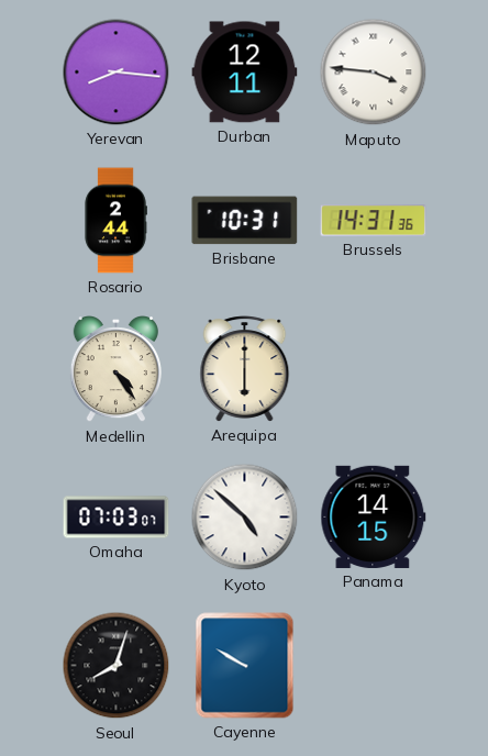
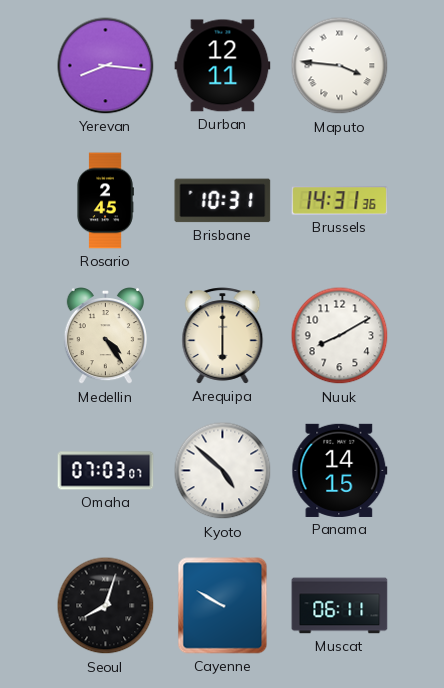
Rosario: 2:44 -> 2:45 (105, 201)
Nuuk: none -> 8:10 (340, 336)
Muscat: none -> 06:11 (340, 606)
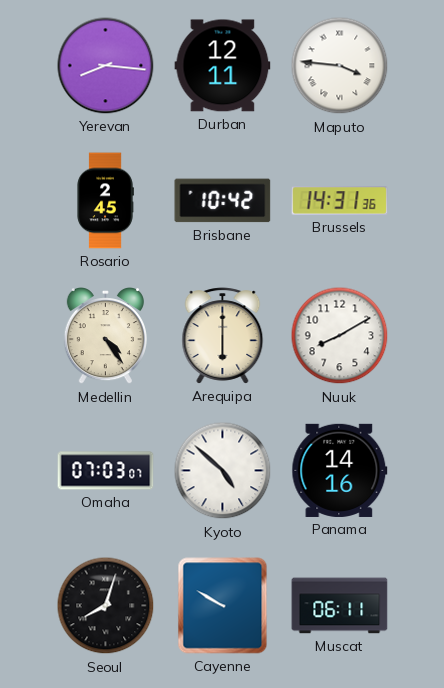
Brisbane: 10:31 -> 10:42 (223, 201)
Panama: 14:15 -> 14:16 (340, 470)
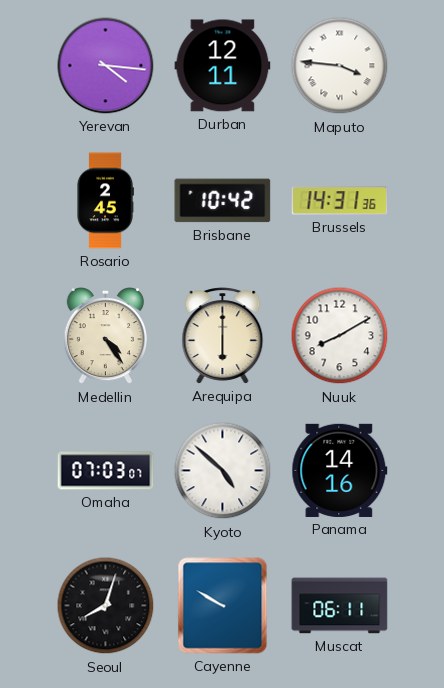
Yerevan: 8:16 -> 4:16 (106, 66)
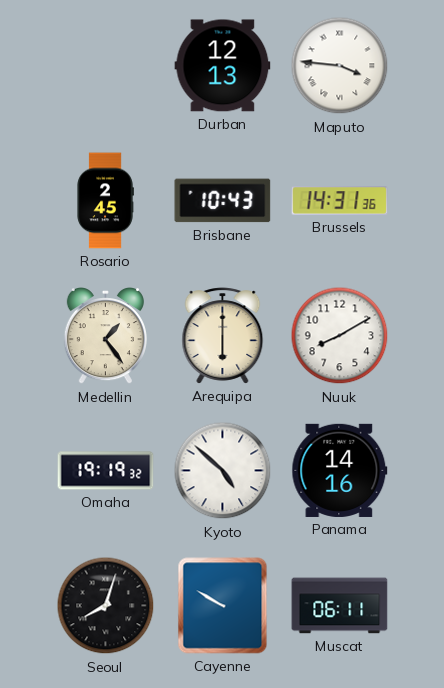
Yerevan: 4:16 -> none (106, 66)
Durban: 12:11 -> 12:13 (223, 66)
Brisbane: 10:42 -> 10:43 (223, 201)
Medellin: 4:24 -> 1:24 (105, 337)
Omaha: 07:03 -> 19:19 (106, 471)
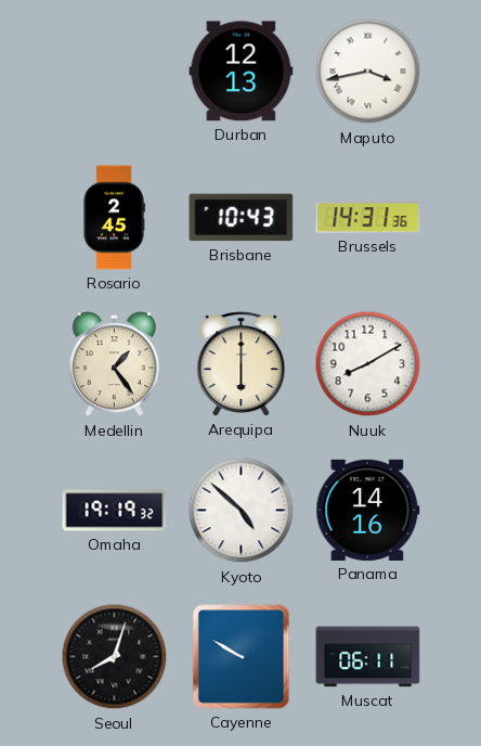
Maputo: 3:46 -> 3:43 (368, 72)
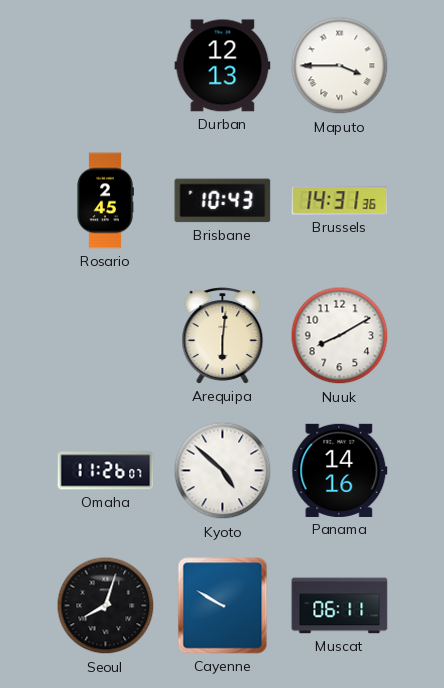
Maputo: 3:43 -> 3:45 (340, 66)
Medellin: 1:24 -> none (114, 365)
Arequipa: 6:00 -> 6:01 (223, 336)
Omaha: 19:19 -> 11:26 (106, 471)
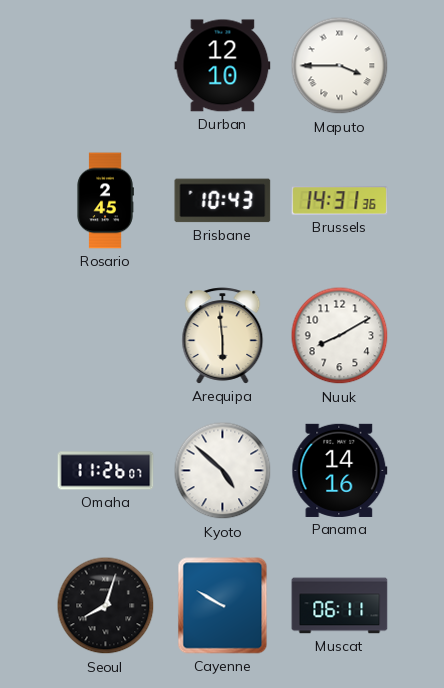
Durban: 12:13 -> 12:10 (223, 66)
Arequipa: 6:01 -> 5:59 (223, 336)
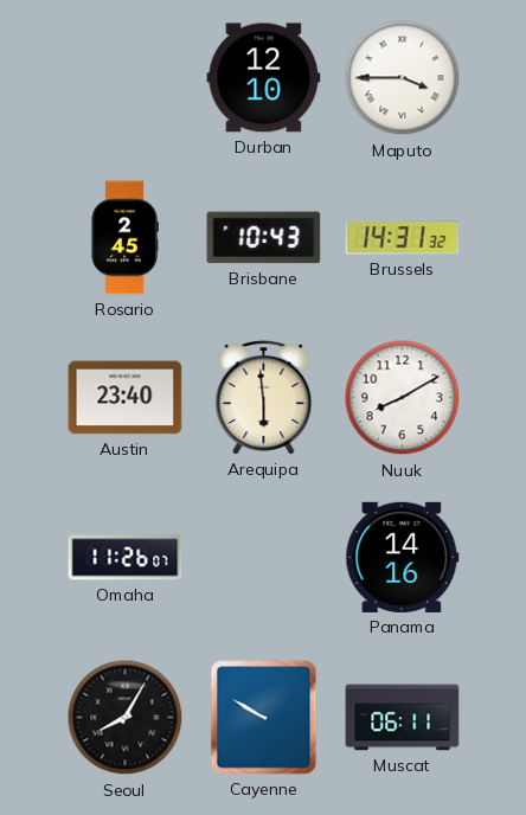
Brussels: 14:31:36 -> 14:31:32 (403, 238)
Austin: none -> 23:40 (126, 398)
Kyoto: 4:52 -> none (223, 471)
Seoul: 8:03 -> 8:05 (126, 718)
